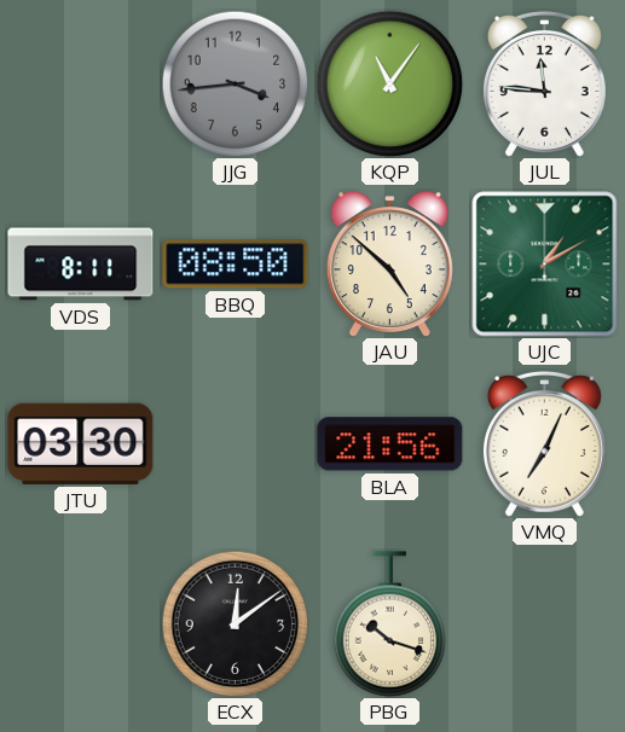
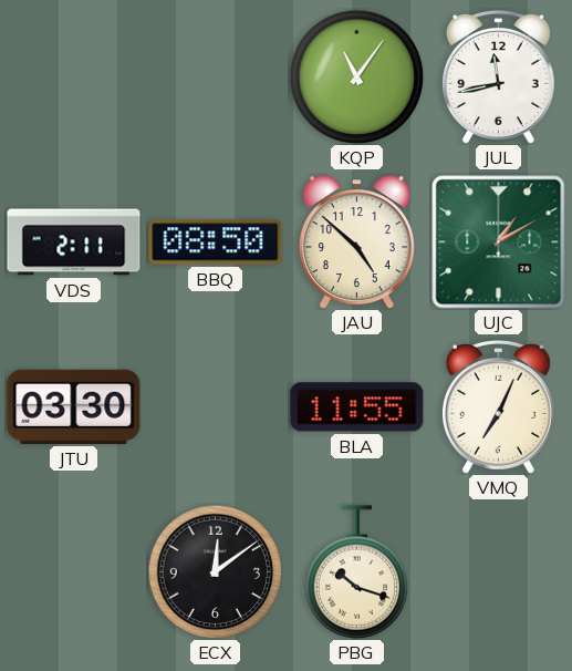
JJG: 3:44 -> none (235, 83)
JUL: 11:46 -> 11:43 (498, 76)
VDS: 8:11 -> 2:11 (74, 242)
BLA: 21:56 -> 11:55 (357, 407)
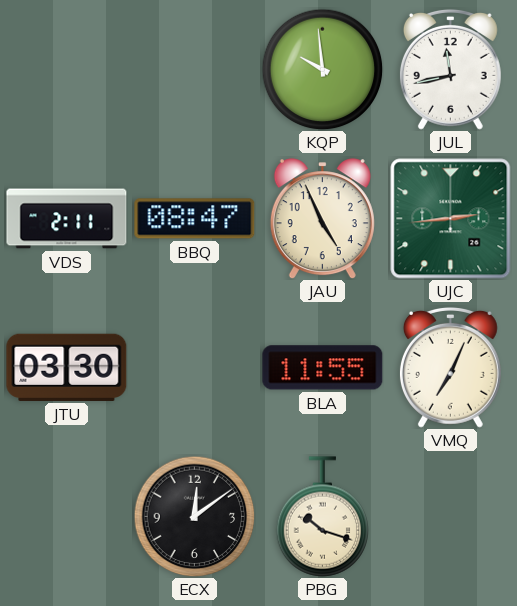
KQP: 11:06 -> 9:59 (322, 69)
BBQ: 08:50 -> 08:47 (195, 219)
JAU: 4:52 -> 4:56 (322, 219)
UJC: 1:10 -> 2:44 (451, 219)
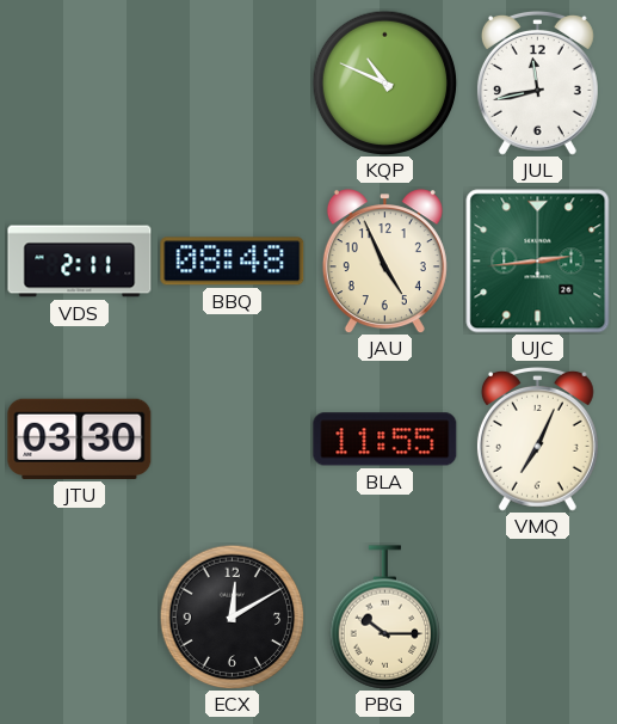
KQP: 9:59 -> 10:49 (384, 82)
BBQ: 08:47 -> 08:48 (233, 262)
ECX: 12:09 -> 12:10 (232, 616)
PBG: 10:18 -> 10:15 (385, 618)
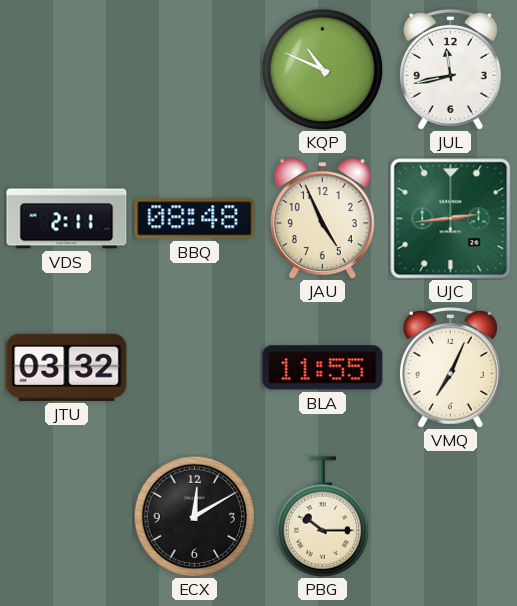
JTU: 03:30 -> 03:32 (67, 367)
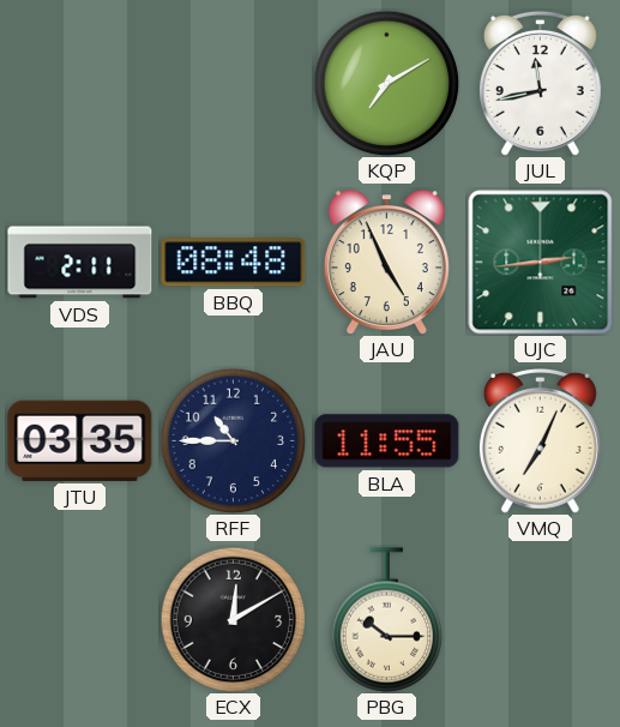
KQP: 10:49 -> 7:10 (386, 83)
JTU: 03:32 -> 03:35 (80, 440)
RFF: none -> 10:45 (233, 440)
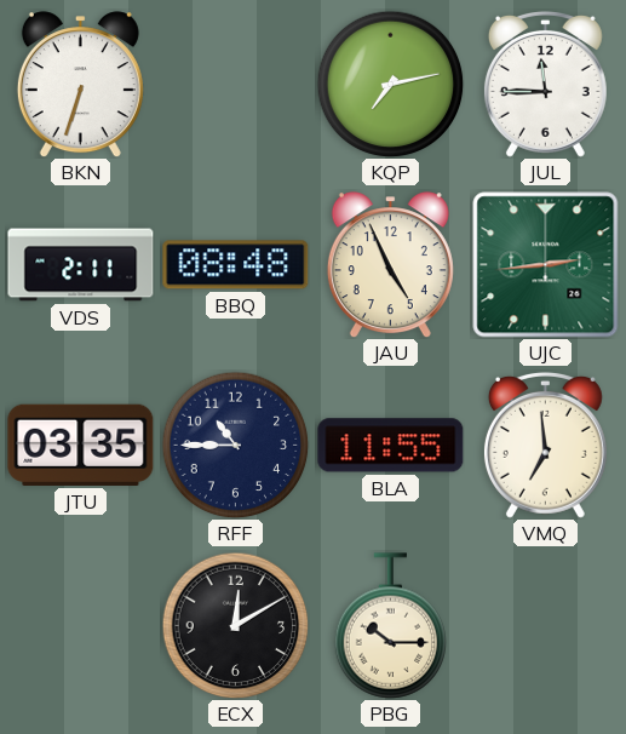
BKN: none -> 6:33 (80, 85)
KQP: 7:10 -> 7:13 (390, 84)
JUL: 11:43 -> 11:45 (545, 84)
VMQ: 7:04 -> 6:59 (545, 445)
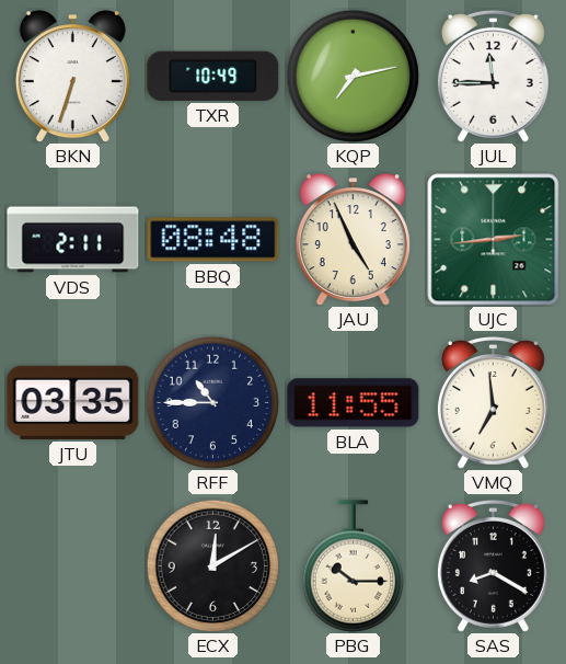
TXR: none -> 10:49 (213, 76)
SAS: none -> 8:20 (493, 565)
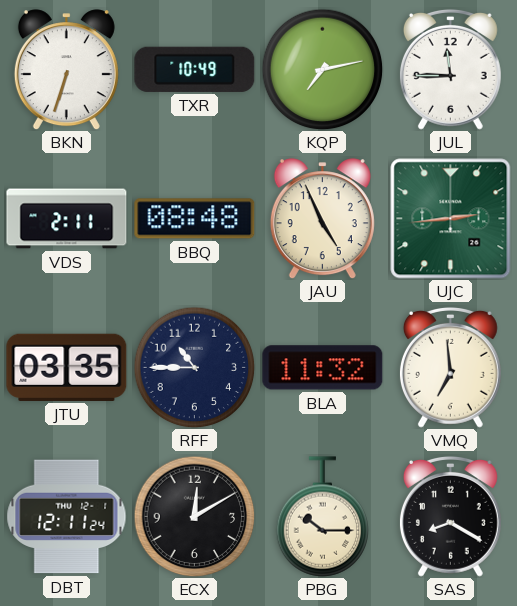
BLA: 11:55 -> 11:32 (323, 368)
DBT: none -> 12:11 (67, 517)
